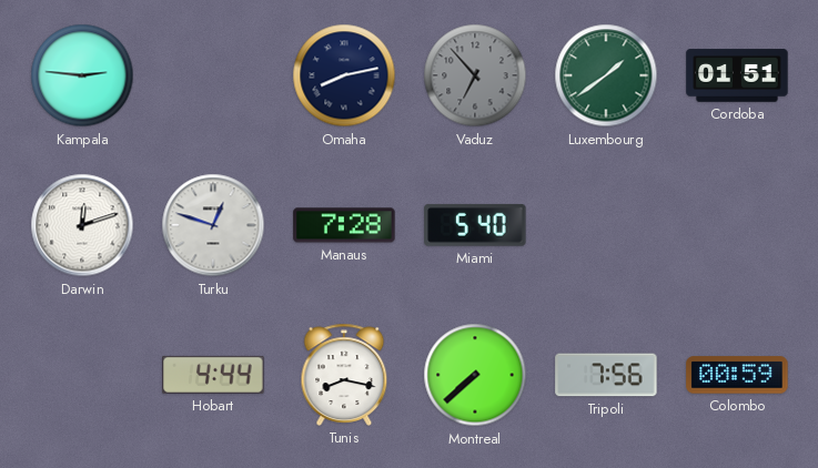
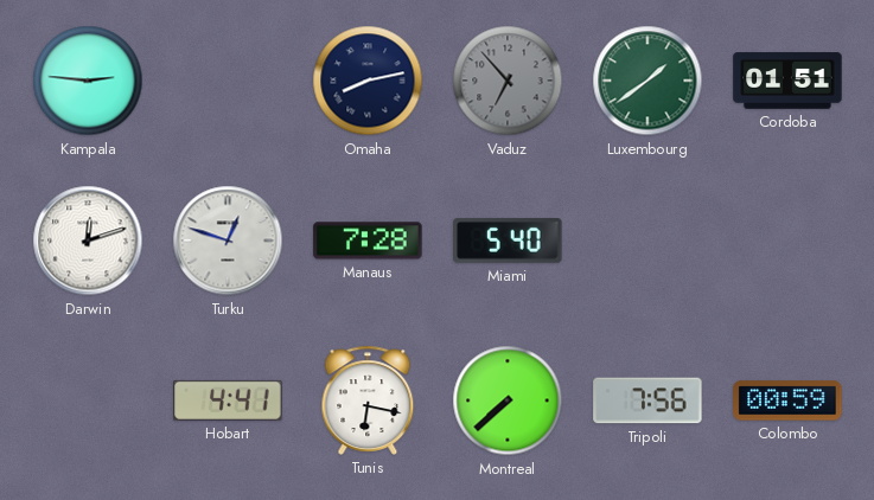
Hobart: 4:44 -> 4:41 (228, 400)
Tunis: 8:17 -> 6:17 (368, 400)
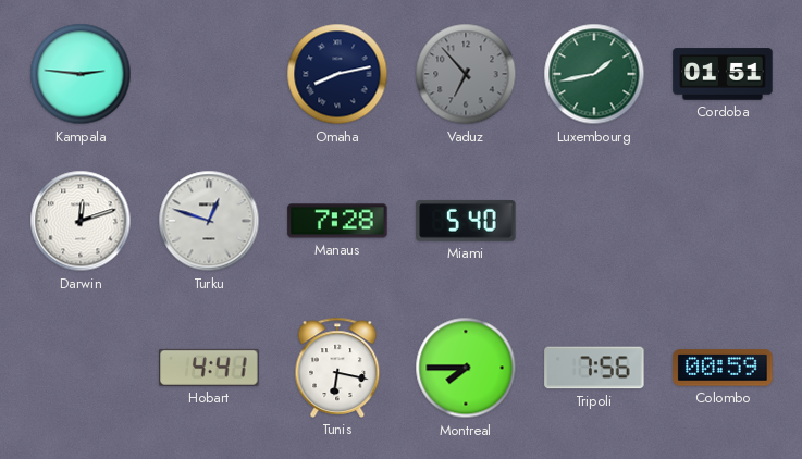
Luxembourg: 1:39 -> 1:43 (594, 74)
Montreal: 7:38 -> 7:45 (466, 368)
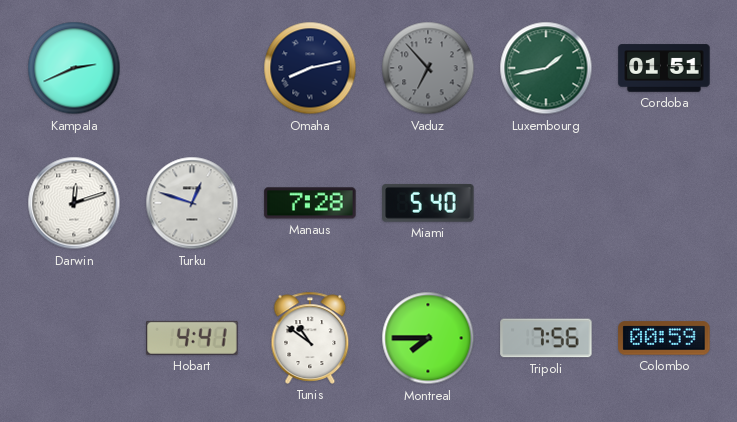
Kampala: 2:46 -> 2:41 (74, 68)
Tunis: 6:17 -> 10:51 (310, 338)
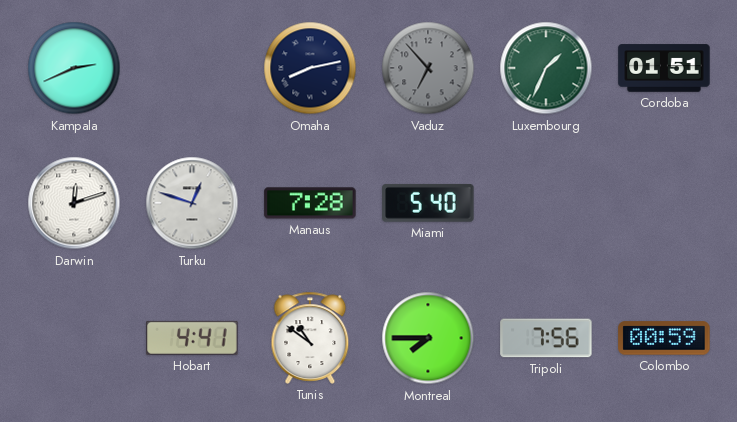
Luxembourg: 1:43 -> 1:34 (546, 68)
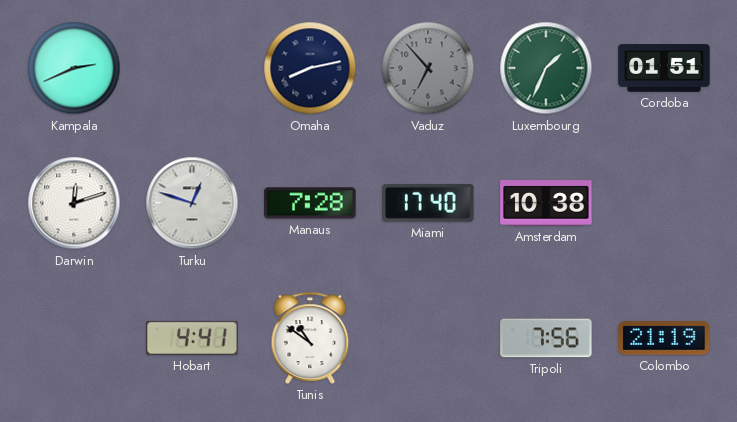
Miami: 5:40 -> 17:40 (428, 203)
Amsterdam: none -> 10:38 (546, 203)
Montreal: 7:45 -> none (428, 338)
Colombo: 00:59 -> 21:19 (664, 338)
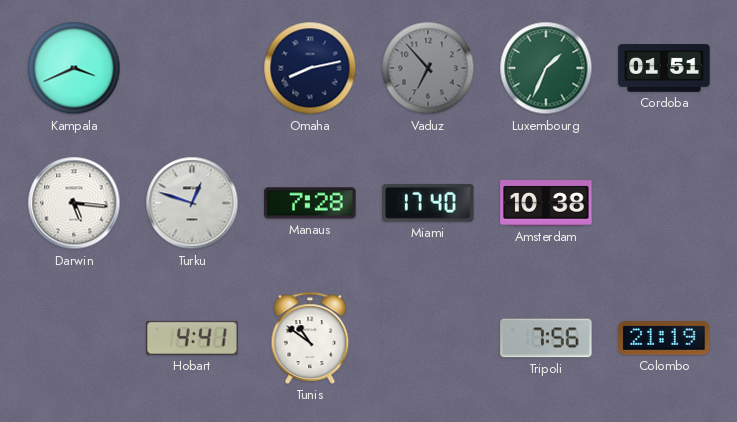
Kampala: 2:41 -> 3:41 (74, 68)
Darwin: 12:12 -> 5:16 (74, 203)
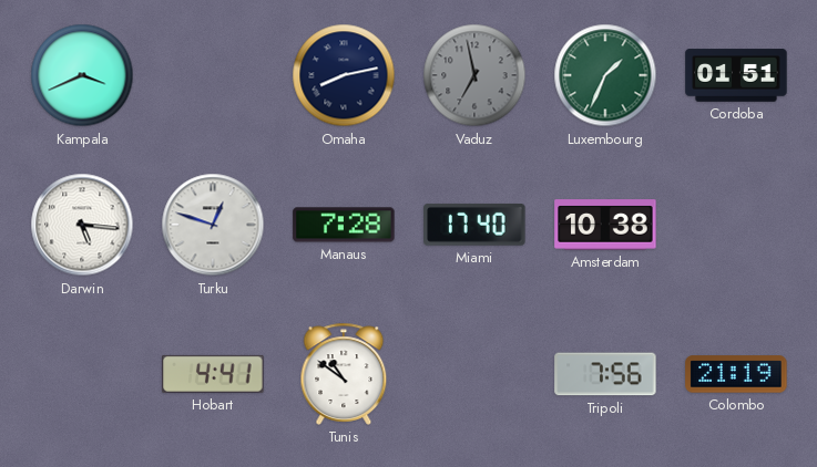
Vaduz: 6:53 -> 6:58 (474, 75)
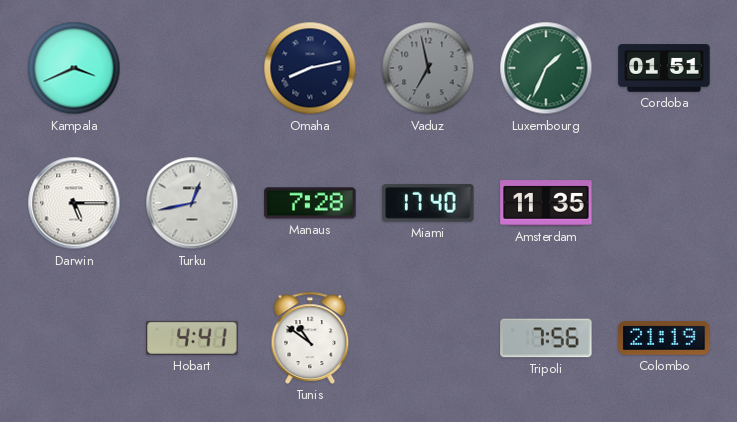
Darwin: 5:16 -> 5:15 (74, 203)
Turku: 12:48 -> 12:43 (192, 203)
Amsterdam: 10:38 -> 11:35 (546, 203)
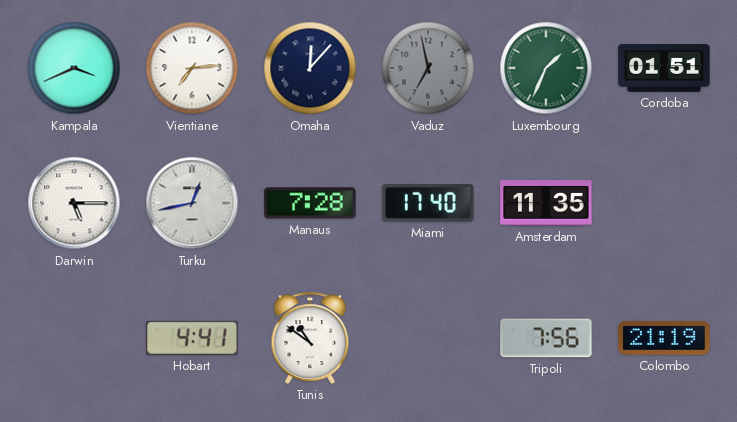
Vientiane: none -> 7:14 (192, 68)
Omaha: 8:13 -> 12:07 (310, 68)
